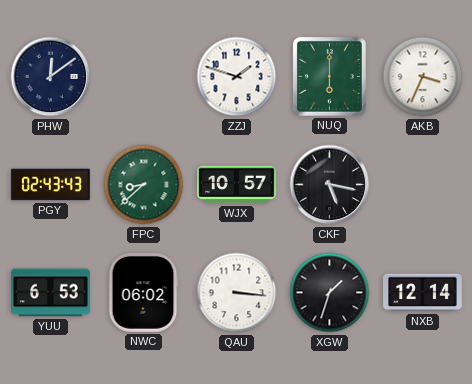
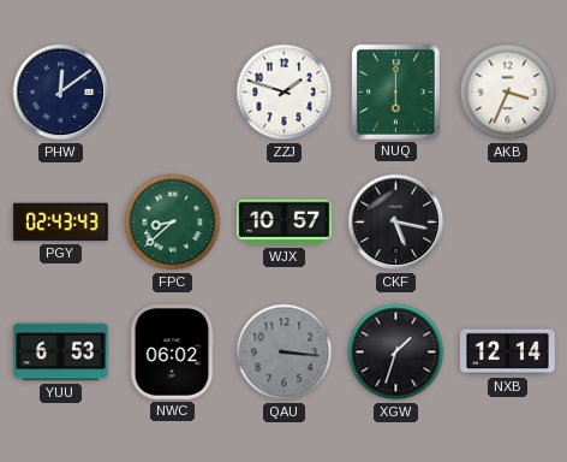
QAU dial: white -> grey (285, 353)
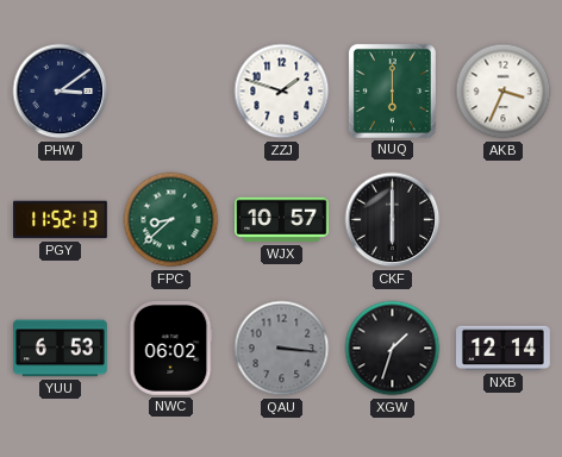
PHW: 12:09 -> 3:09 (61, 92)
PGY: 02:43 -> 11:52 (61, 220)
CKF: 5:17 -> 6:00 (393, 220)
